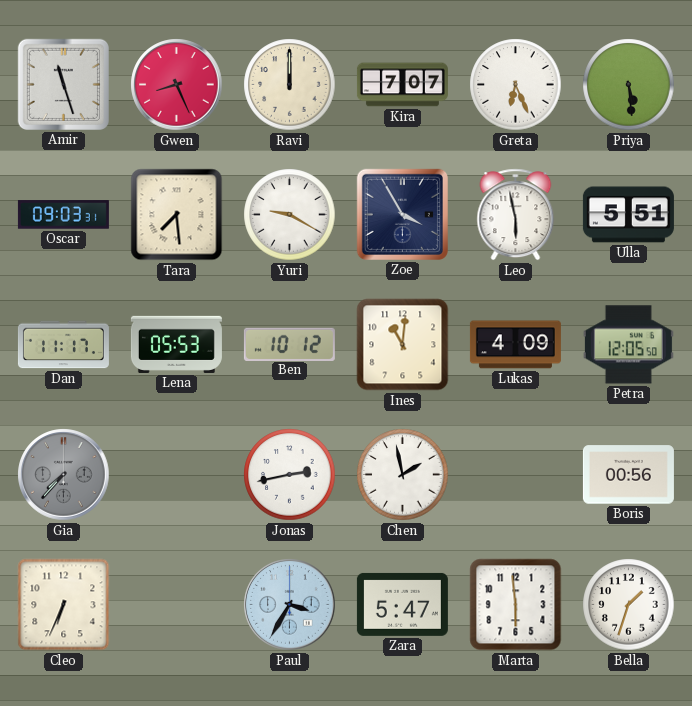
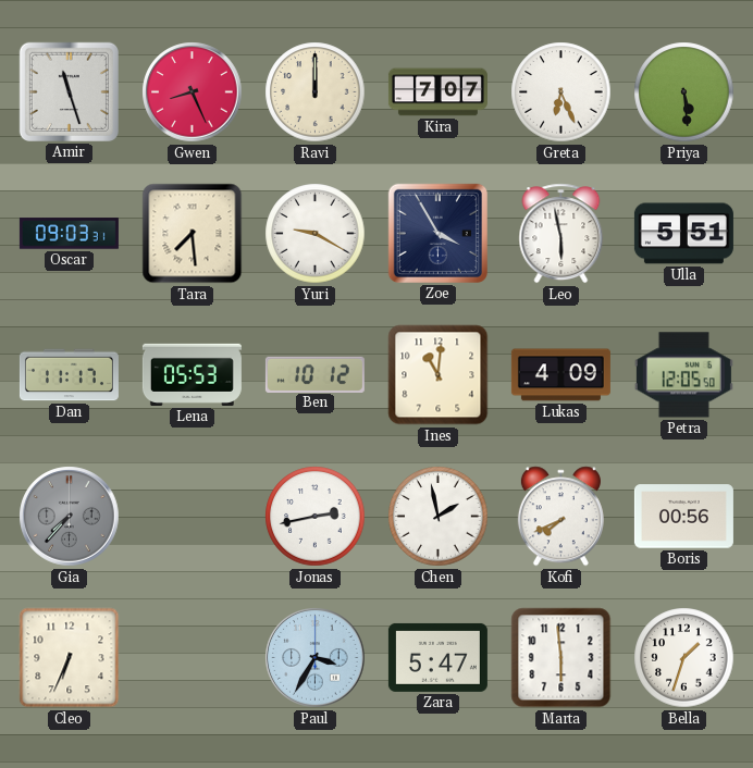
Kofi: none -> 7:41 (560, 517)
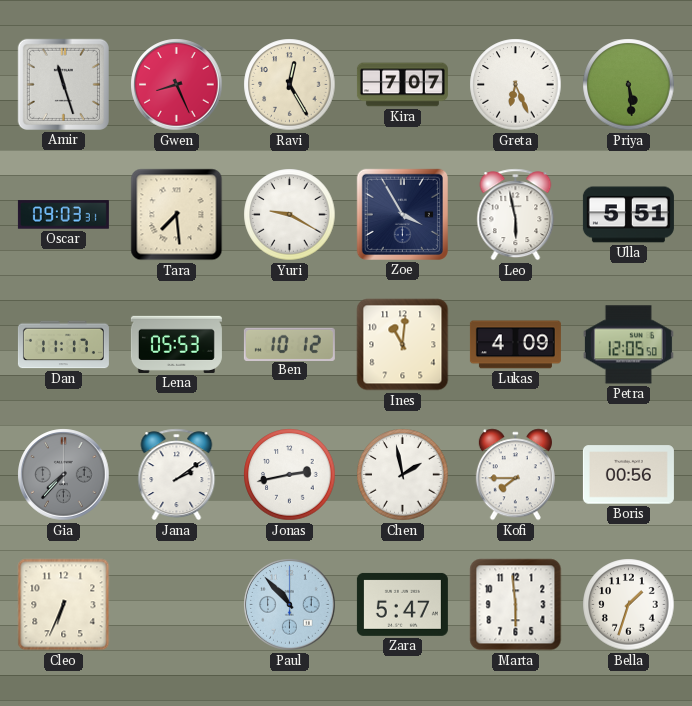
Ravi: 12:00 -> 12:25 (290, 85)
Jana: none -> 2:09 (177, 475)
Kofi: 7:41 -> 7:45 (515, 475)
Paul: 3:35 -> 10:53 (290, 605)
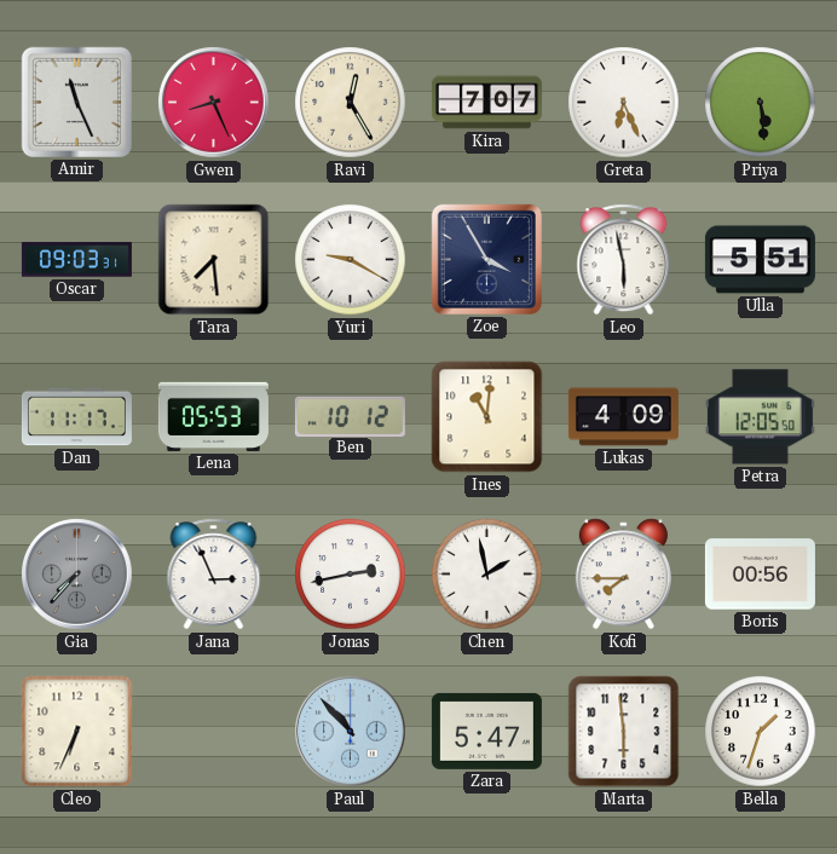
Amir: 11:27 -> 11:26 (76, 102)
Jana: 2:09 -> 2:56 (214, 575)
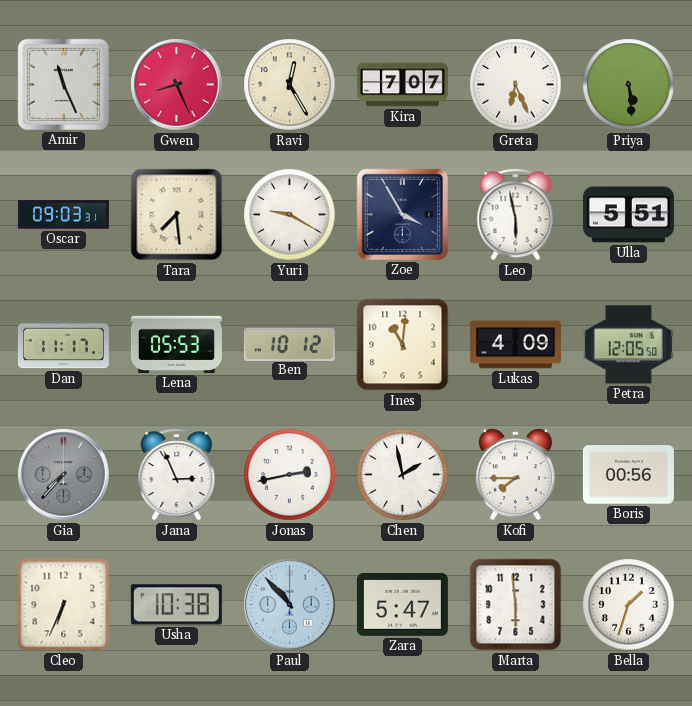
Usha: none -> 10:38 (176, 605)
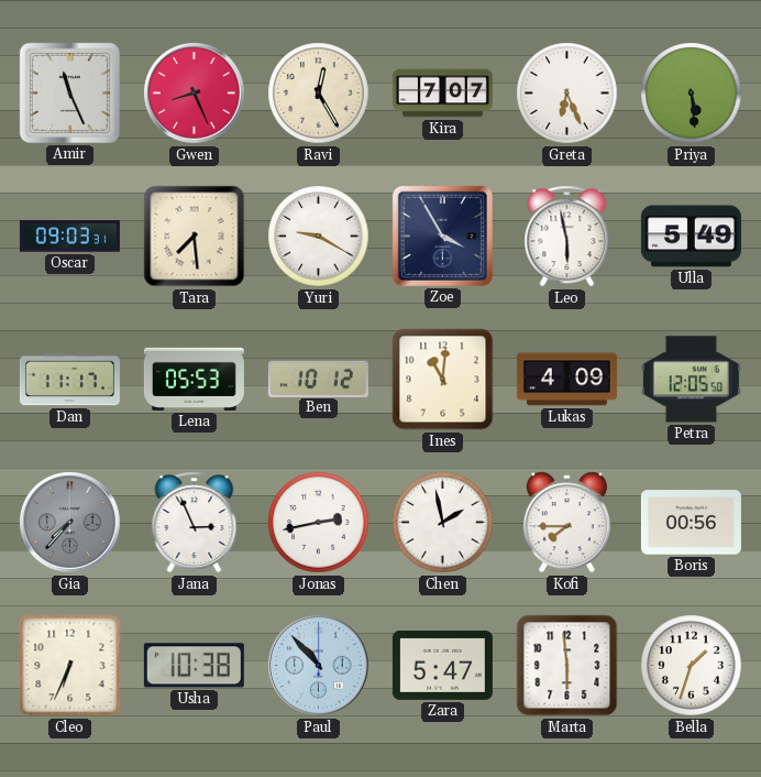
Ulla: 5:51 -> 5:49 (691, 237)
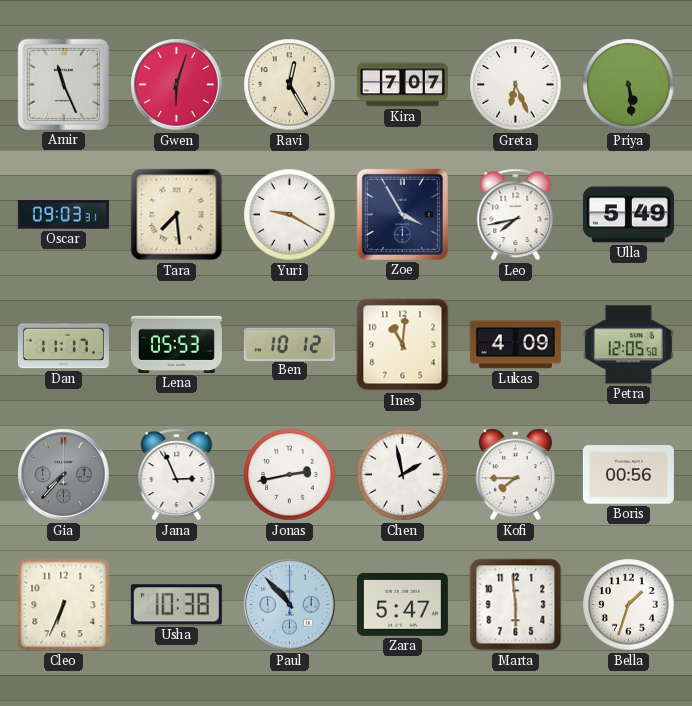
Gwen: 8:26 -> 6:03 (177, 85)
Leo: 5:58 -> 7:43 (516, 215)
